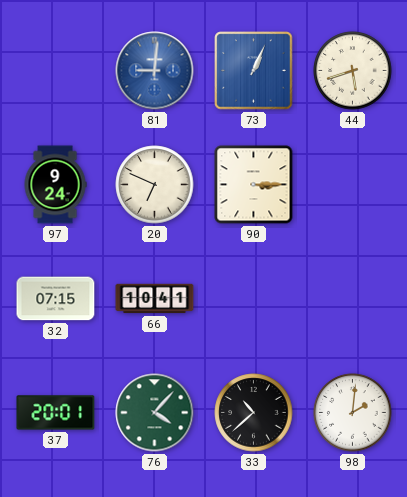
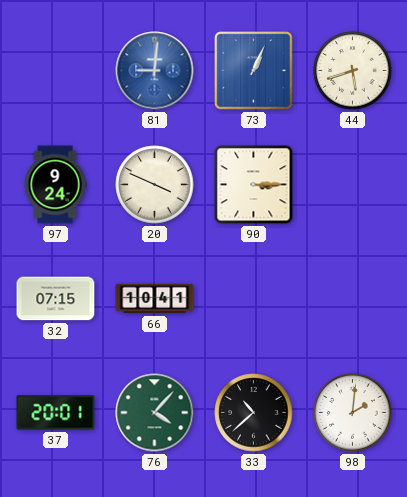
20: 6:49 -> 3:49 (155, 185)
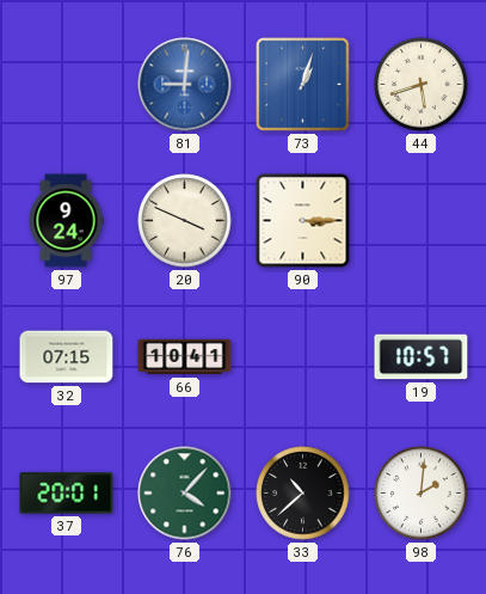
73: 1:04 -> 1:03 (303, 85)
19: none -> 10:57 (422, 357)
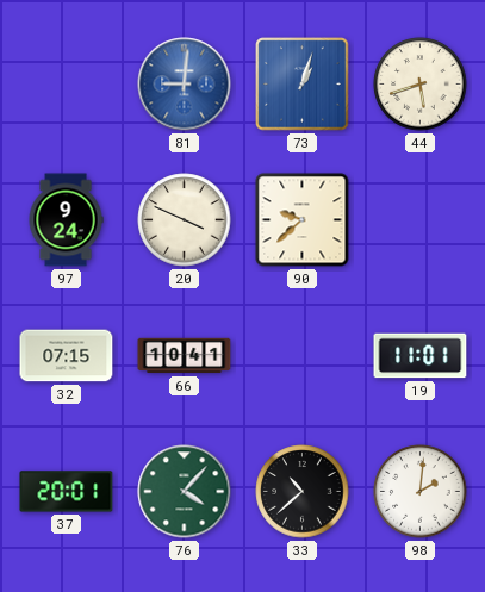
90: 3:15 -> 9:38 (303, 220)
19: 10:57 -> 11:01 (421, 356)
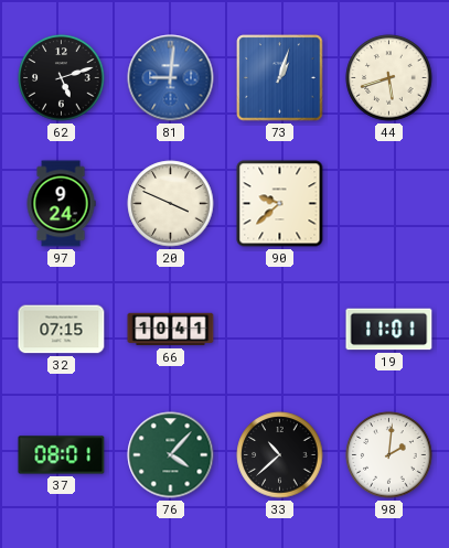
62: none -> 5:12 (62, 78)
37: 20:01 -> 08:01 (62, 455)
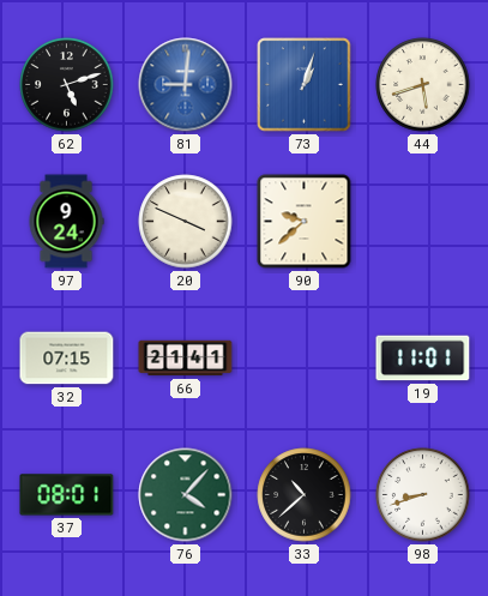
66: 10:41 -> 21:41 (186, 359)
98: 2:01 -> 8:42 (423, 495)
